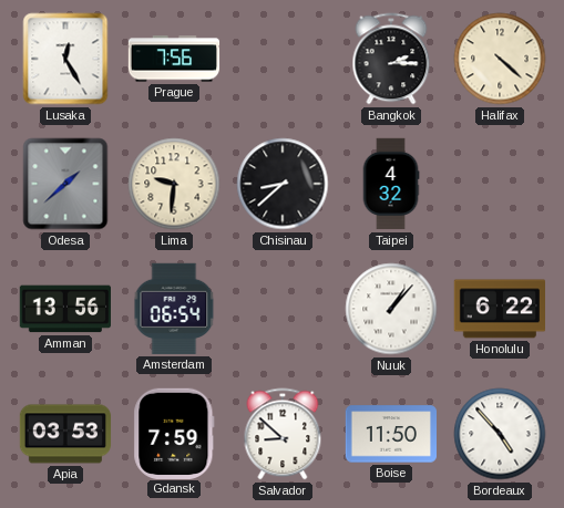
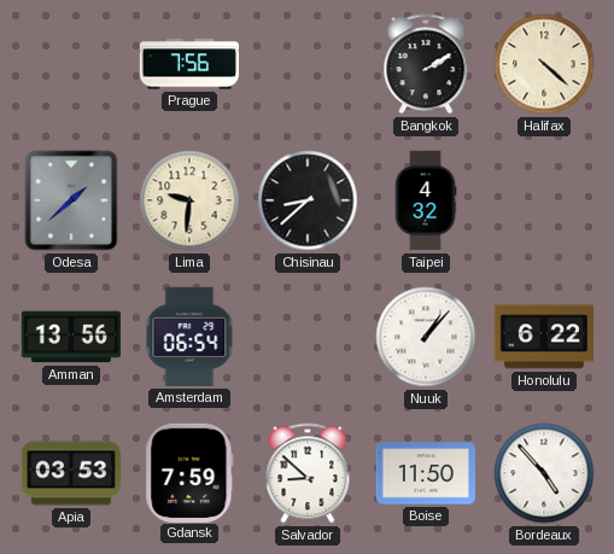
Lusaka: 12:25 -> none (65, 59)
Bangkok: 2:15 -> 2:10 (426, 64)
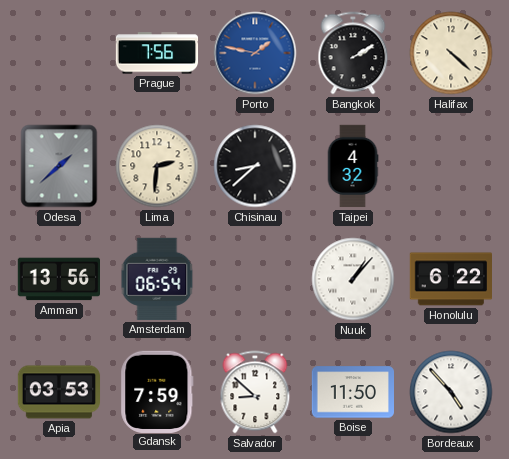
Porto: none -> 1:47 (255, 53)
Lima: 9:31 -> 2:31 (157, 166)
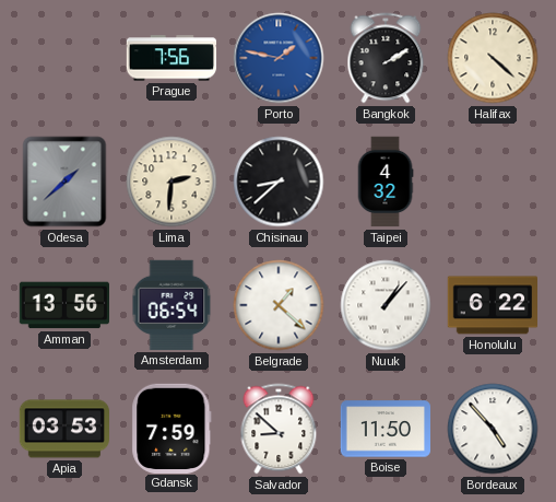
Belgrade: none -> 1:22 (279, 305)
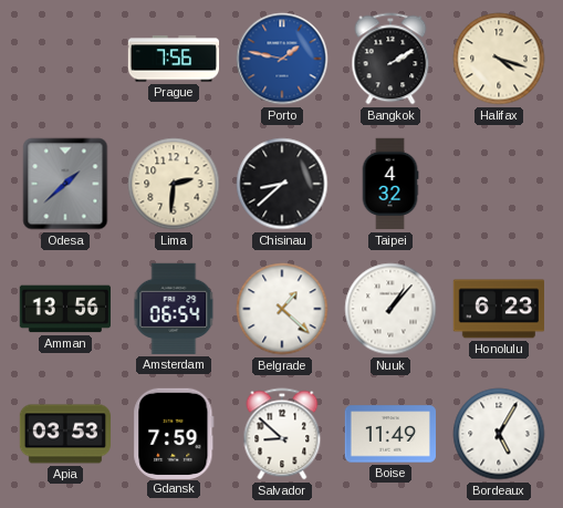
Halifax: 4:22 -> 4:18 (499, 59)
Honolulu: 6:22 -> 6:23 (498, 309)
Boise: 11:50 -> 11:49 (389, 434)
Bordeaux: 4:53 -> 5:05 (499, 434)
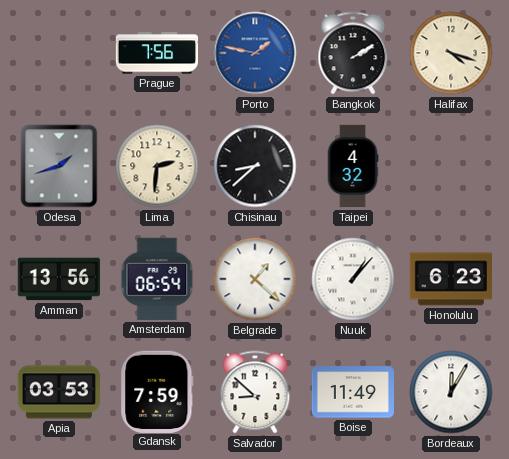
Odesa: 1:38 -> 1:42 (59, 166)
Bordeaux: 5:05 -> 12:05 (451, 392)
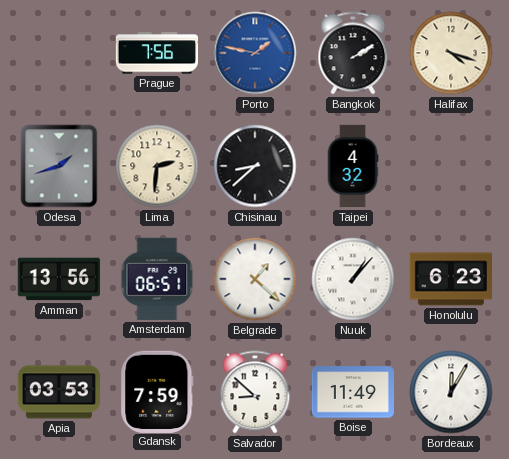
Amsterdam: 06:54 -> 06:51 (157, 279)
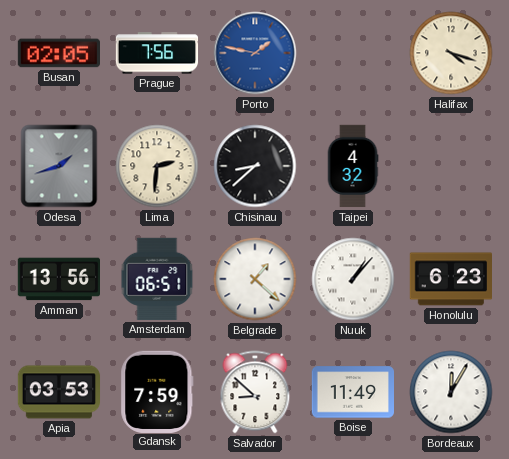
Busan: none -> 02:05 (58, 53)
Bangkok: 2:10 -> none (353, 53)
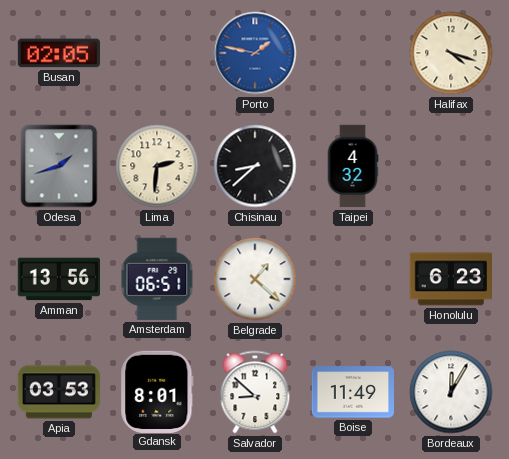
Prague: 7:56 -> none (157, 53)
Nuuk: 1:07 -> none (353, 279)
Gdansk: 7:59 -> 8:01 (157, 391)
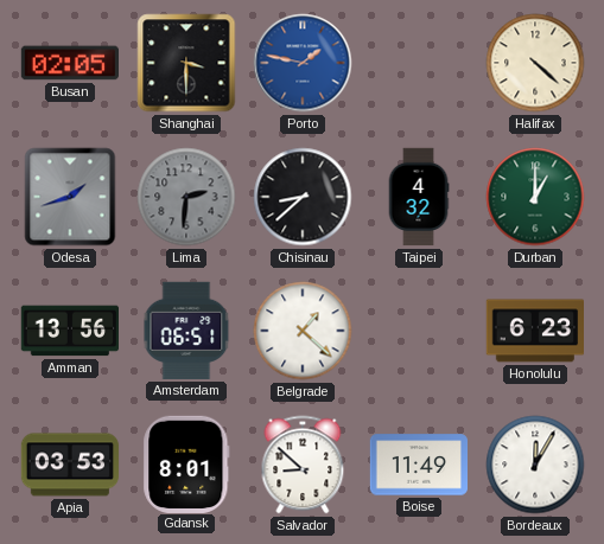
Shanghai: none -> 3:30 (186, 63)
Halifax: 4:18 -> 4:22 (535, 63)
Lima dial: cream -> grey (186, 197)
Durban: none -> 1:00 (535, 197)
